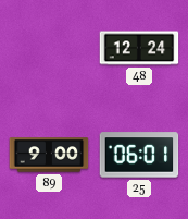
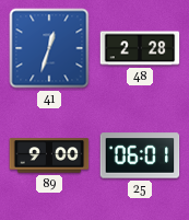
41: none -> 12:33 (49, 48)
48: 12:24 -> 2:28 (140, 48)
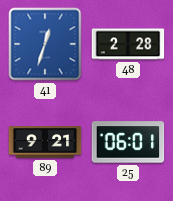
89: 9:00 -> 9:21 (45, 142)
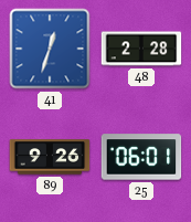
89: 9:21 -> 9:26 (50, 157)
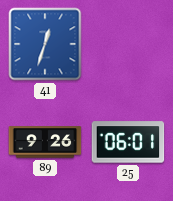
48: 2:28 -> none (141, 49)
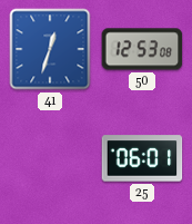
50: none -> 12:53 (142, 49)
89: 9:26 -> none (45, 142)
